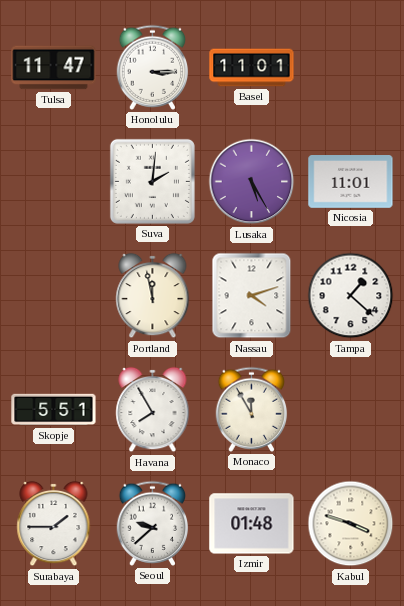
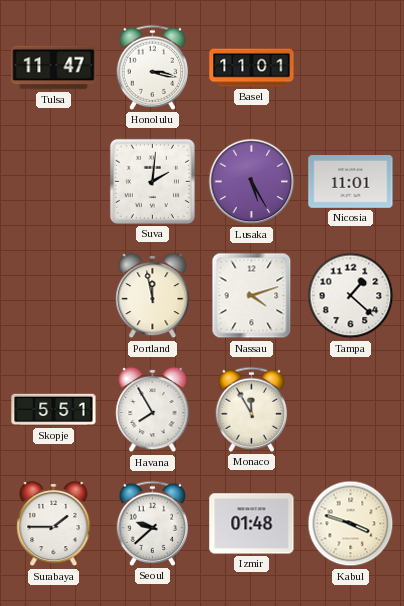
Honolulu: 3:15 -> 3:17 (153, 67)
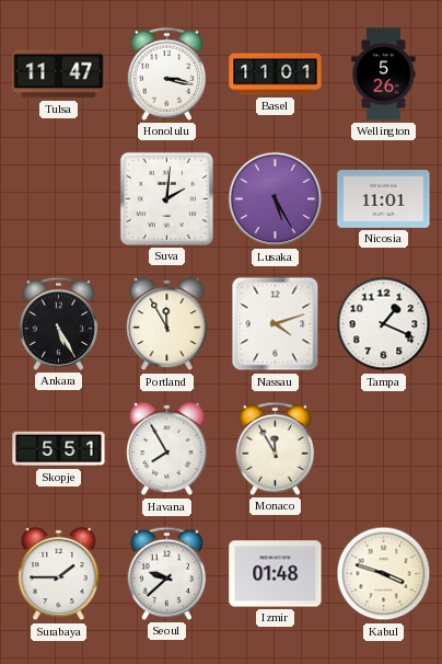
Wellington: none -> 5:26 (384, 75)
Ankara: none -> 5:25 (59, 323)
Portland: 11:58 -> 11:55 (167, 324)
Tampa: 1:22 -> 1:19 (384, 324)
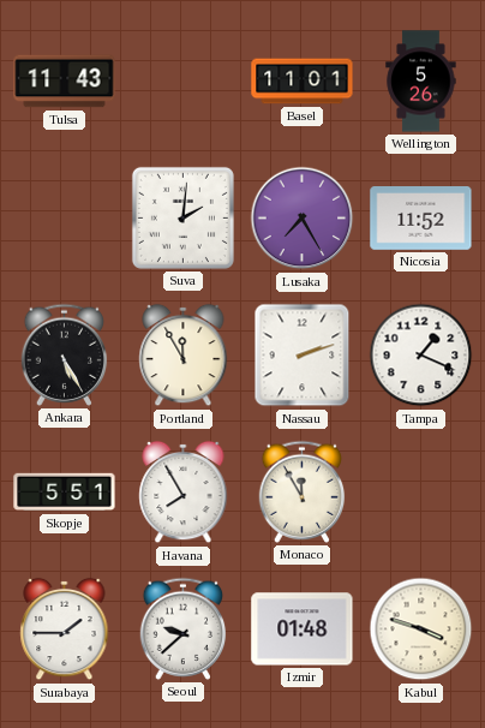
Tulsa: 11:47 -> 11:43 (65, 82)
Honolulu: 3:17 -> none (167, 73)
Lusaka: 5:25 -> 7:25 (303, 219)
Nicosia: 11:01 -> 11:52 (421, 219)
Nassau: 4:12 -> 2:12 (303, 356)
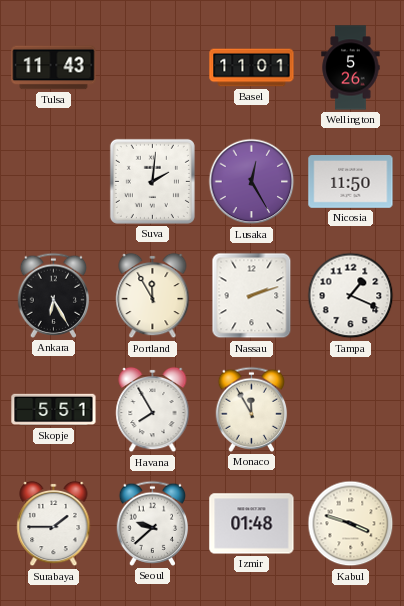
Lusaka: 7:25 -> 12:25 (252, 182)
Nicosia: 11:52 -> 11:50 (351, 182)
Ankara: 5:25 -> 6:25 (54, 295)
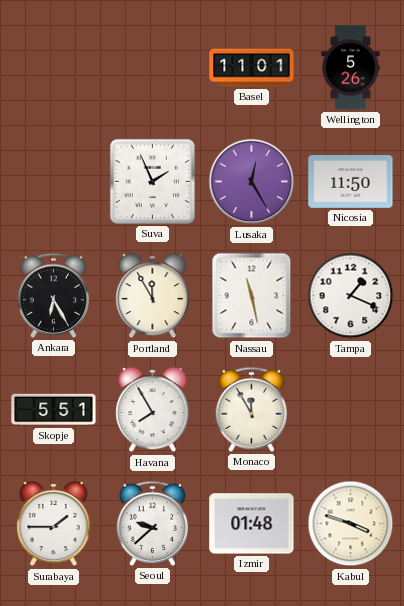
Tulsa: 11:43 -> none (54, 68)
Suva: 2:01 -> 1:56 (152, 181)
Nassau: 2:12 -> 11:28 (252, 296)
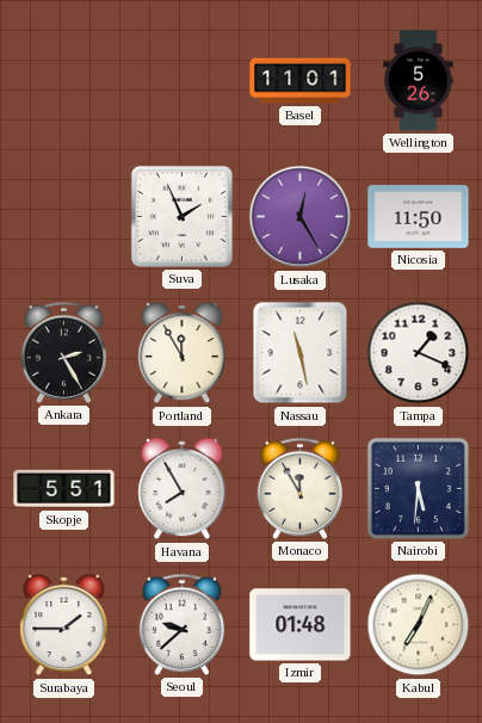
Ankara: 6:25 -> 2:25 (64, 352)
Nairobi: none -> 5:31 (418, 488)
Kabul: 3:48 -> 7:04 (419, 625)
